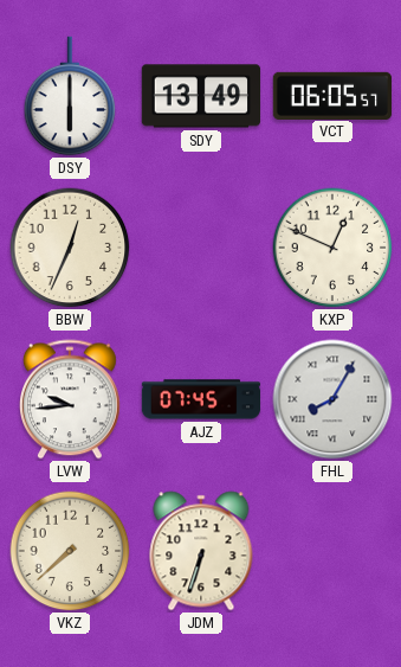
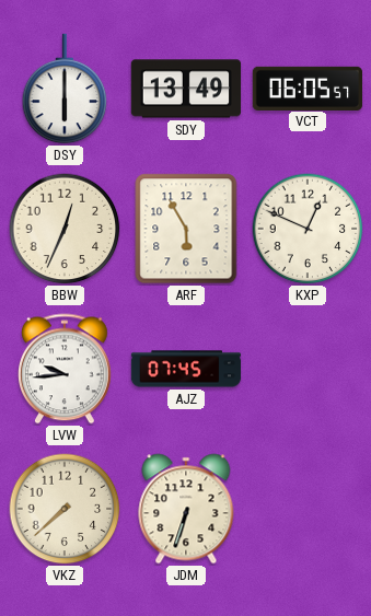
ARF: none -> 5:55 (186, 229)
FHL: 8:05 -> none (332, 399)
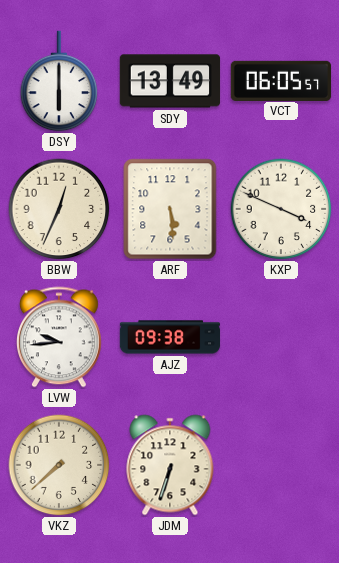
ARF: 5:55 -> 5:29 (170, 209)
KXP: 12:49 -> 3:49 (281, 209)
AJZ: 07:45 -> 09:38 (170, 337)
